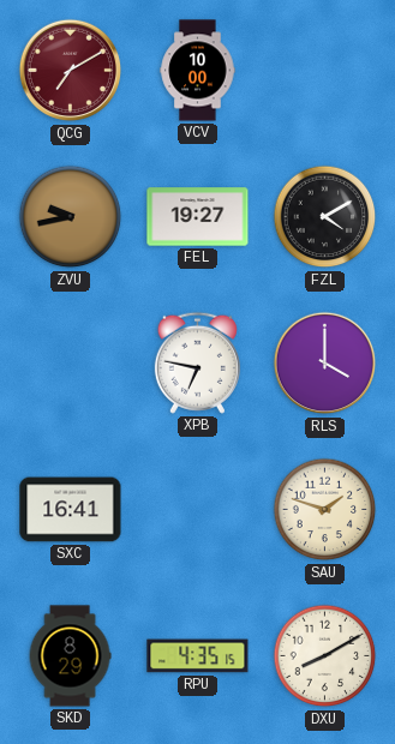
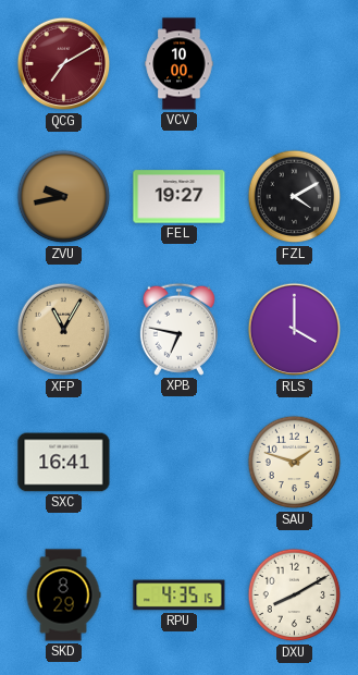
XFP: none -> 11:05 (64, 330)
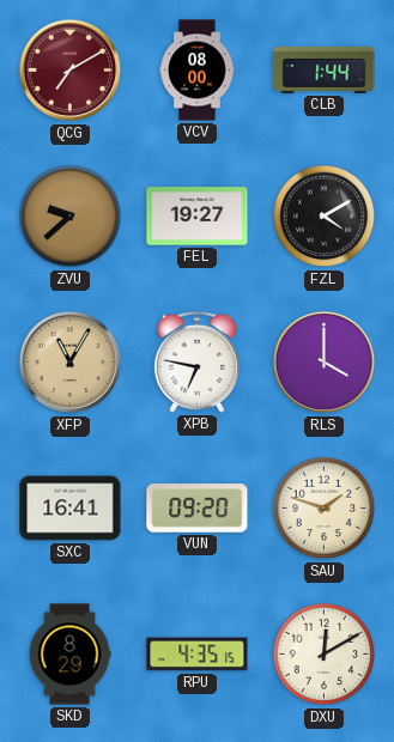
VCV: 10:00 -> 08:00 (198, 71)
CLB: none -> 1:44 (325, 69)
ZVU: 9:43 -> 9:38 (71, 217)
VUN: none -> 09:20 (198, 509)
DXU: 8:10 -> 12:10 (325, 655)
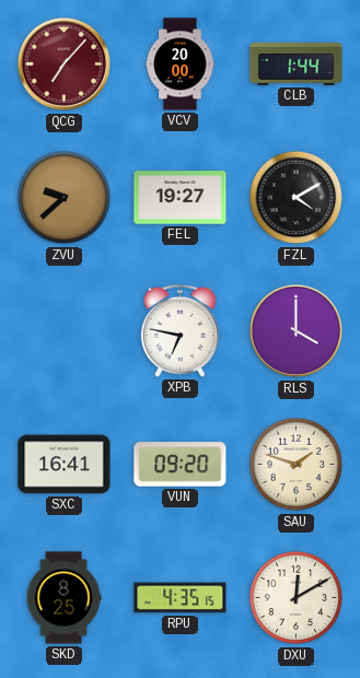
QCG: 7:10 -> 7:07 (65, 65)
VCV: 08:00 -> 20:00 (181, 65)
XFP: 11:05 -> none (71, 363)
SKD: 8:29 -> 8:25 (63, 598)
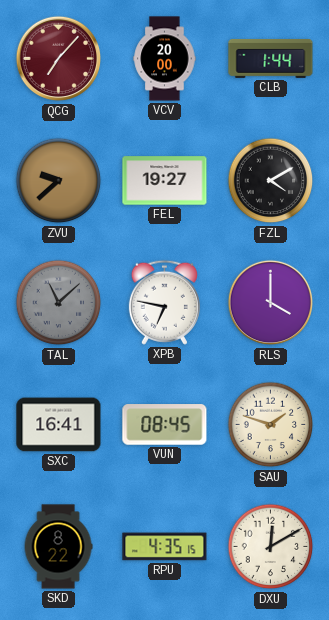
TAL: none -> 11:08 (59, 303)
VUN: 09:20 -> 08:45 (165, 425)
SKD: 8:25 -> 8:22 (58, 547)
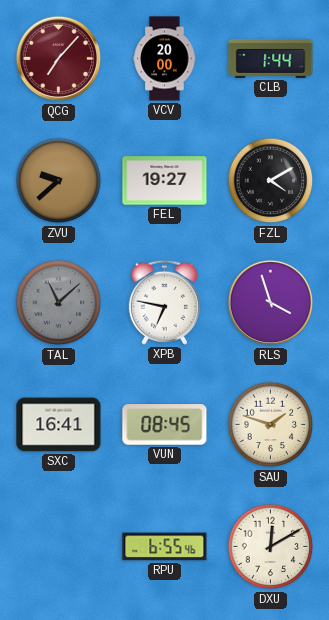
RLS: 4:00 -> 3:57 (271, 303)
SKD: 8:22 -> none (58, 547)
RPU: 4:35 -> 6:55 (165, 547)
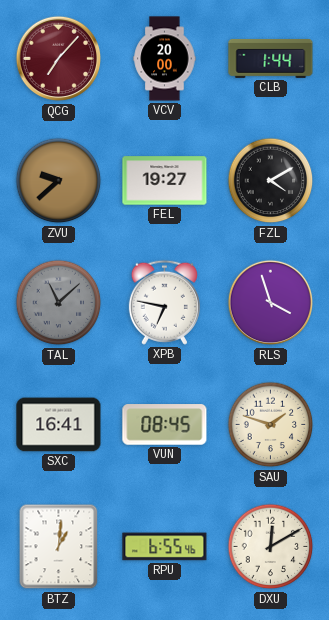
BTZ: none -> 1:01 (59, 547)
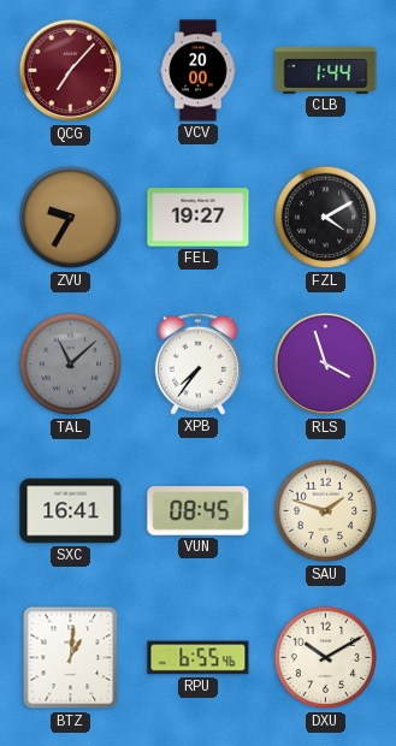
ZVU: 9:38 -> 9:35 (71, 218)
XPB: 6:47 -> 7:36 (197, 363)
DXU: 12:10 -> 10:10 (326, 658)
